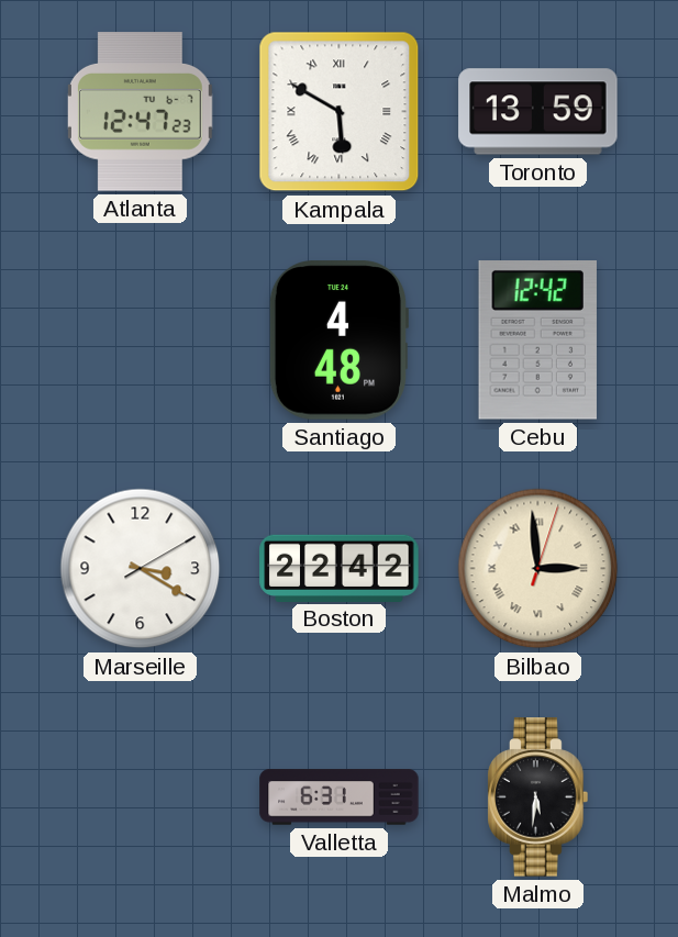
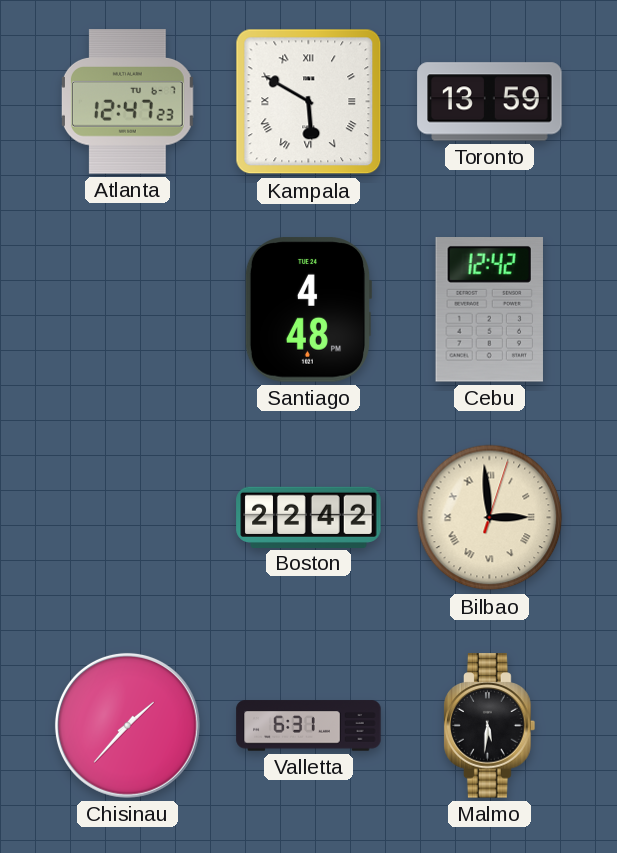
Marseille: 3:20 -> none (141, 569)
Chisinau: none -> 1:37 (127, 725)
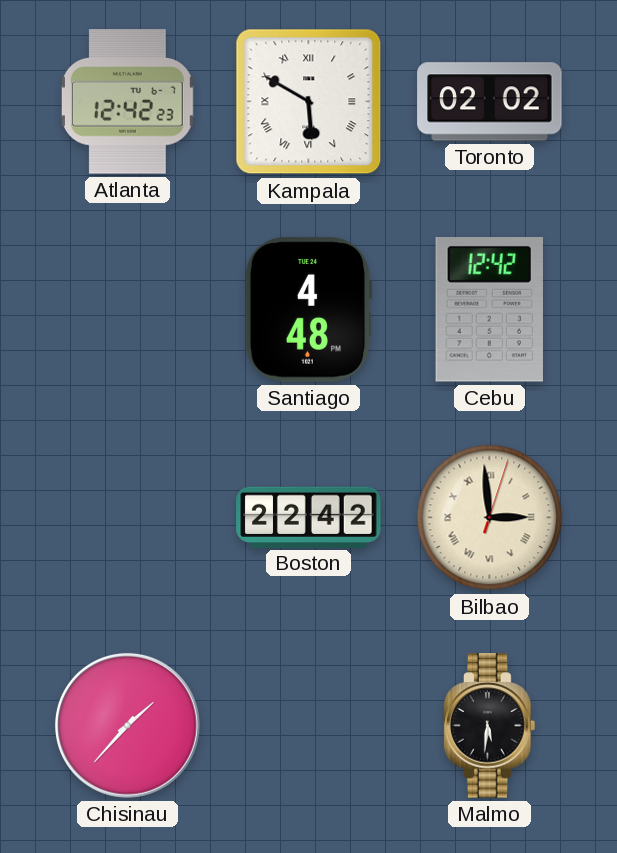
Atlanta: 12:47 -> 12:42 (127, 102)
Toronto: 13:59 -> 02:02 (490, 102)
Valletta: 6:31 -> none (309, 726)
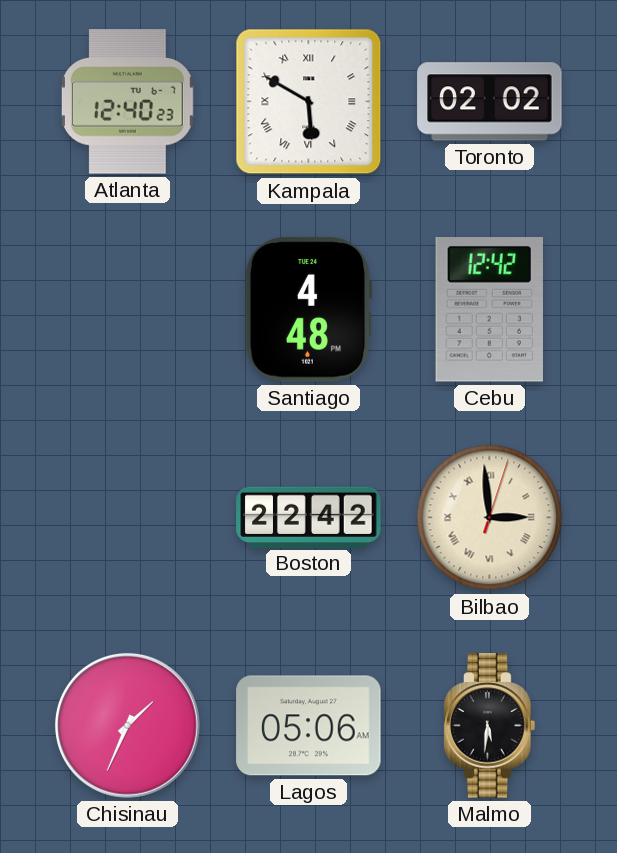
Atlanta: 12:42 -> 12:40 (127, 102)
Chisinau: 1:37 -> 1:34 (127, 725)
Lagos: none -> 05:06 (309, 726)
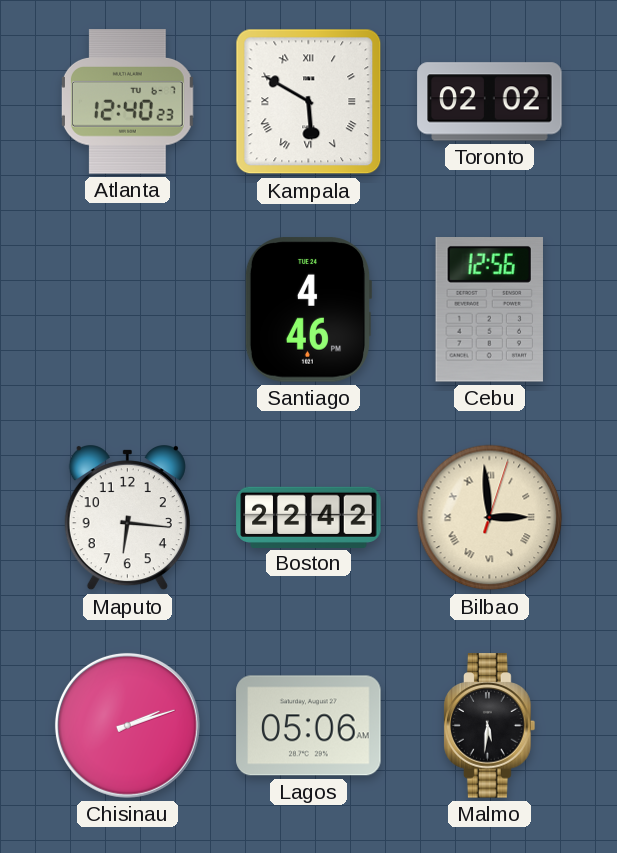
Santiago: 4:48 -> 4:46 (307, 310)
Cebu: 12:42 -> 12:56 (489, 310)
Maputo: none -> 6:16 (127, 519)
Chisinau: 1:34 -> 2:12 (127, 725)
